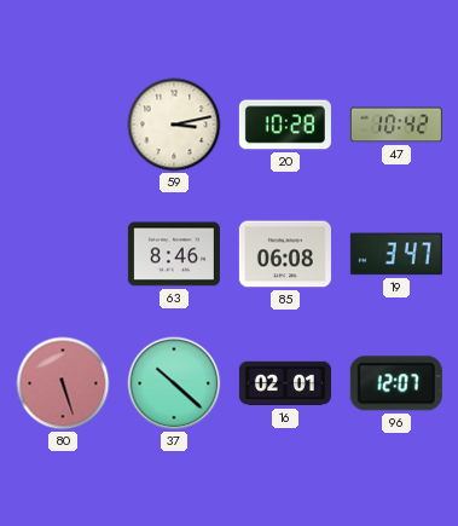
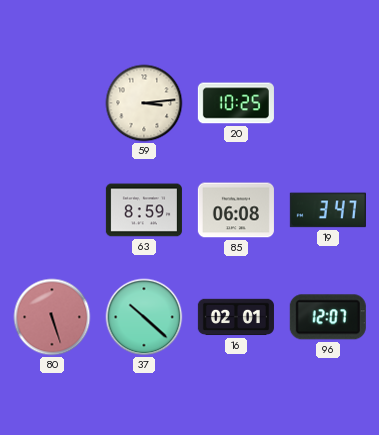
59: 3:13 -> 3:14 (144, 103)
20: 10:28 -> 10:25 (236, 103)
47: 10:42 -> none (396, 125)
63: 8:46 -> 8:59 (144, 210)
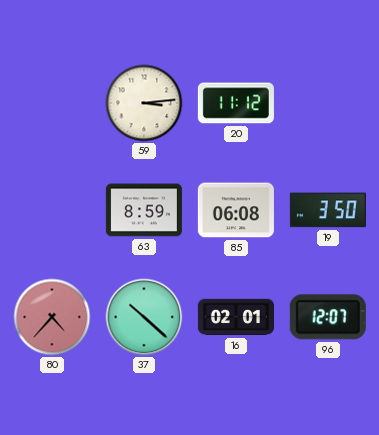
20: 10:25 -> 11:12 (236, 103)
19: 3:47 -> 3:50 (328, 210)
80: 5:27 -> 4:37 (52, 317)
